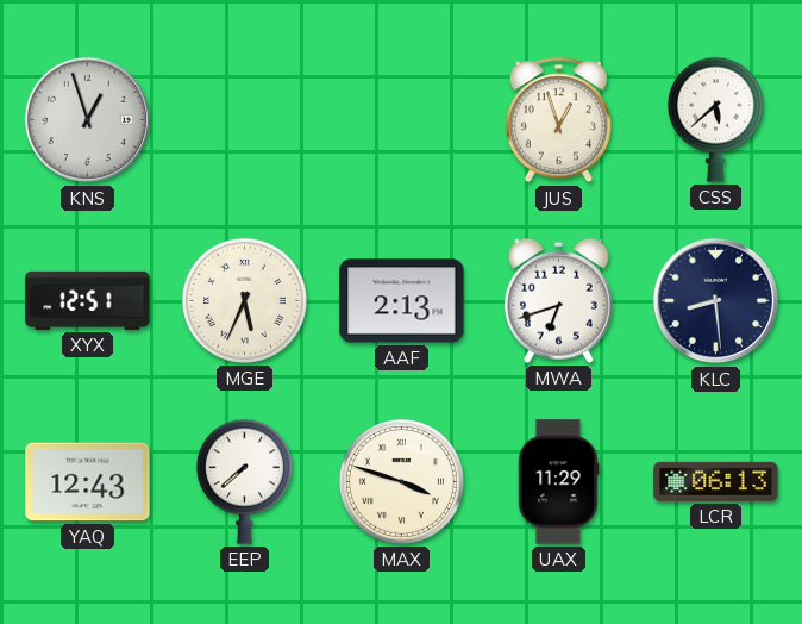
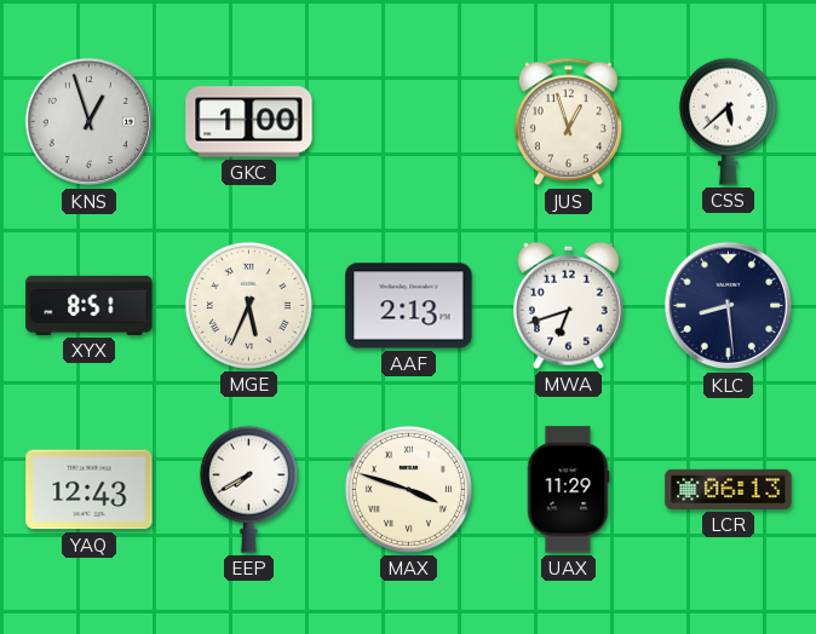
GKC: none -> 1:00 (249, 122)
XYX: 12:51 -> 8:51 (90, 305)
EEP: 7:38 -> 7:40 (248, 489)
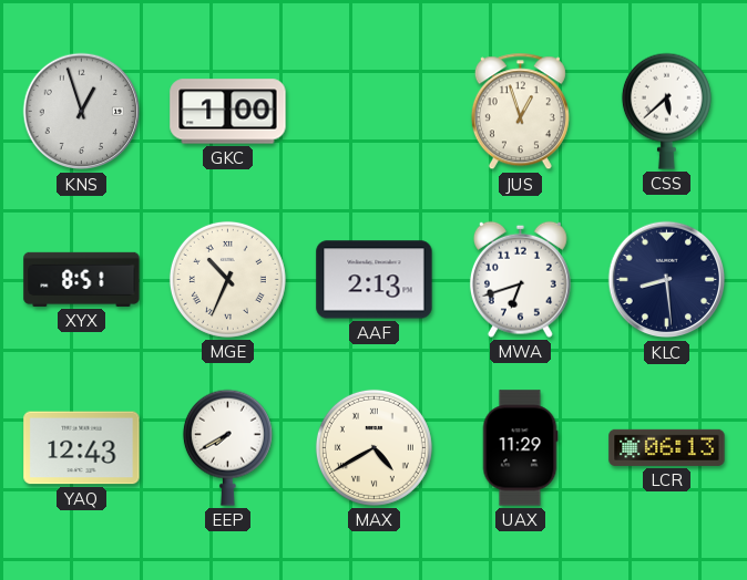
MGE: 5:34 -> 10:34 (227, 279)
MAX: 3:48 -> 4:40 (373, 447)
